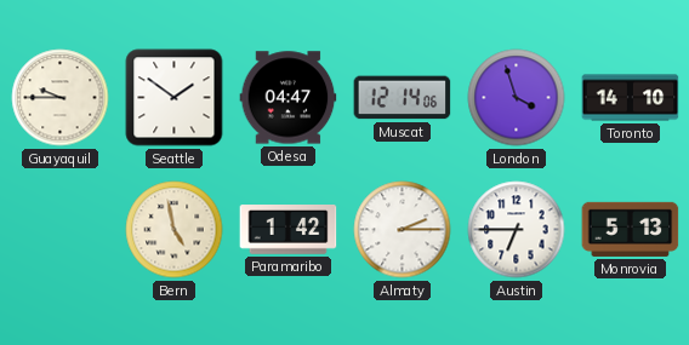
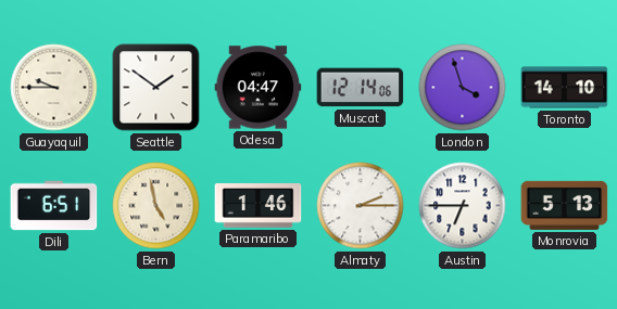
Dili: none -> 6:51 (54, 206)
Paramaribo: 1:42 -> 1:46 (259, 206)
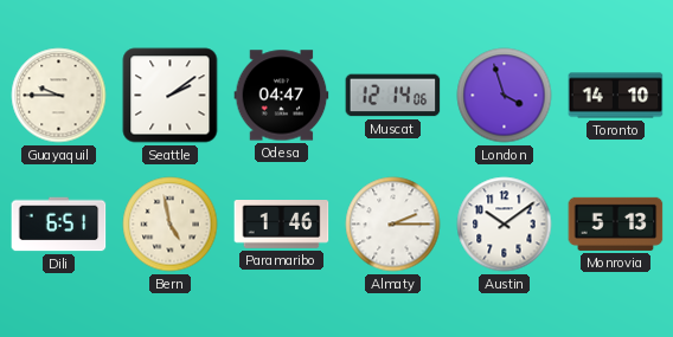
Seattle: 1:51 -> 2:09 (171, 96)
Austin: 6:45 -> 10:09 (505, 225)
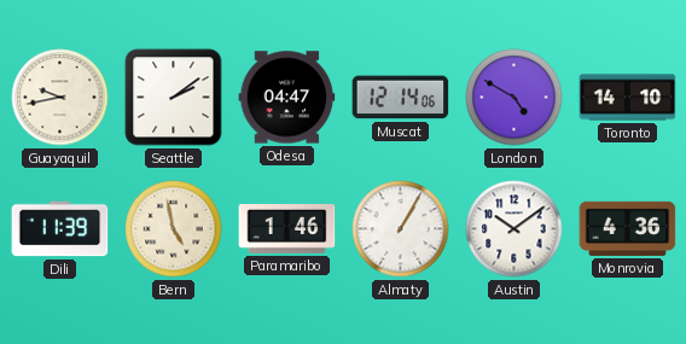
Guayaquil: 9:45 -> 9:43 (60, 98)
London: 3:57 -> 4:50 (514, 98)
Dili: 6:51 -> 11:39 (60, 229)
Almaty: 2:15 -> 1:05 (401, 229)
Monrovia: 5:13 -> 4:36 (628, 228)
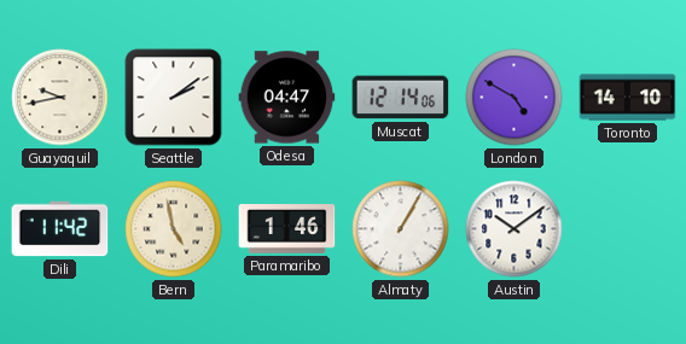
Dili: 11:39 -> 11:42 (60, 229)
Monrovia: 4:36 -> none (628, 228)
